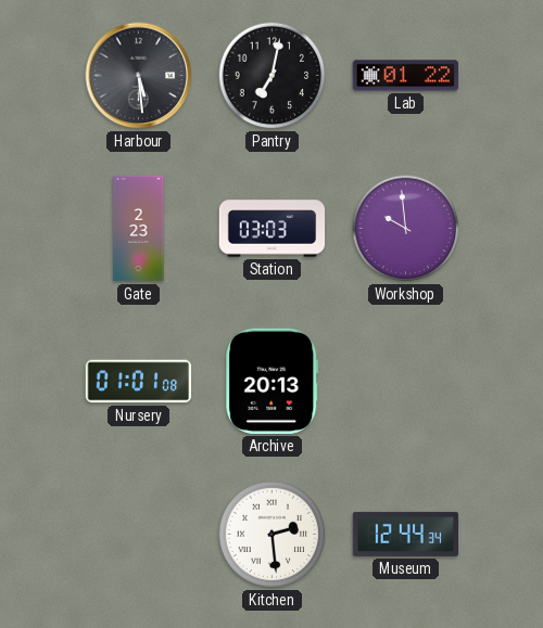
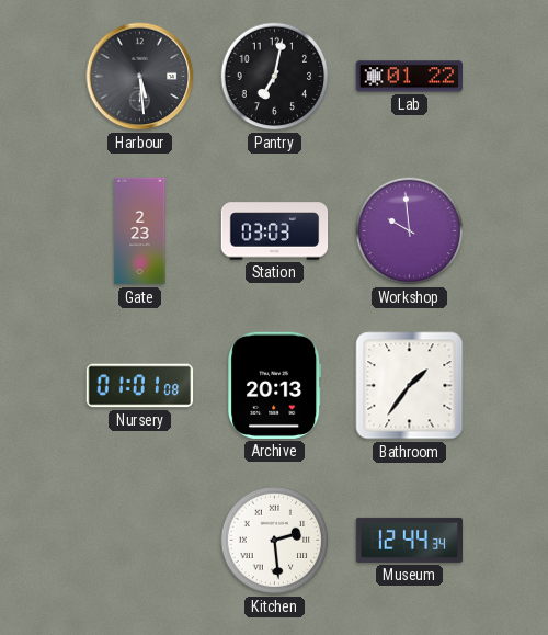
Bathroom: none -> 1:36 (410, 386)
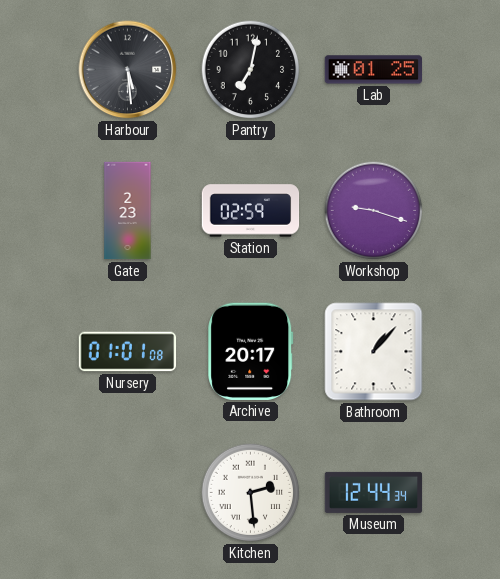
Lab: 01:22 -> 01:25 (373, 70)
Station: 03:03 -> 02:59 (251, 211)
Workshop: 9:59 -> 9:18 (374, 211)
Archive: 20:13 -> 20:17 (251, 351)
Bathroom: 1:36 -> 1:07 (374, 352)
